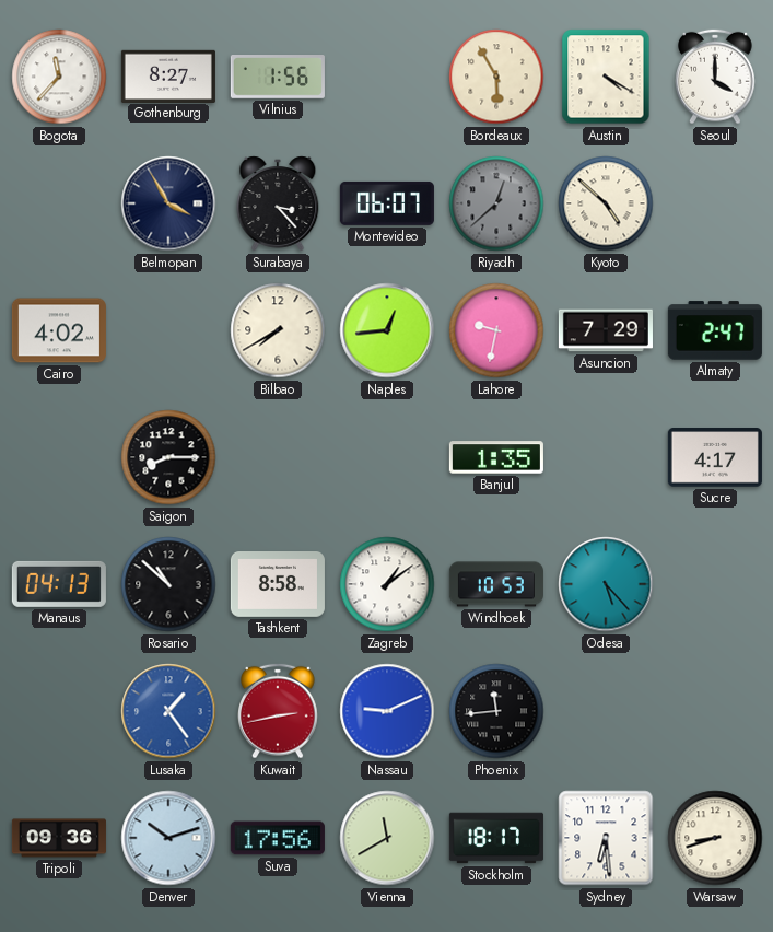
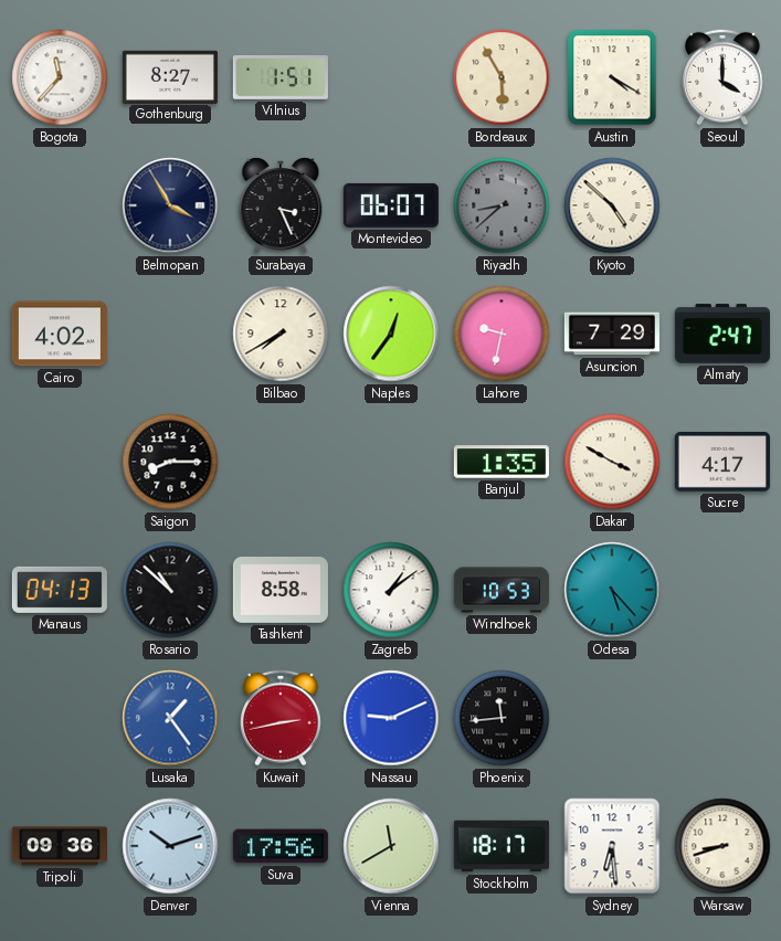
Vilnius: 1:56 -> 1:51 (281, 78)
Surabaya: 3:23 -> 3:26 (281, 205)
Riyadh: 12:38 -> 8:38 (502, 205)
Naples: 12:44 -> 12:36 (391, 334)
Dakar: none -> 3:50 (612, 462)
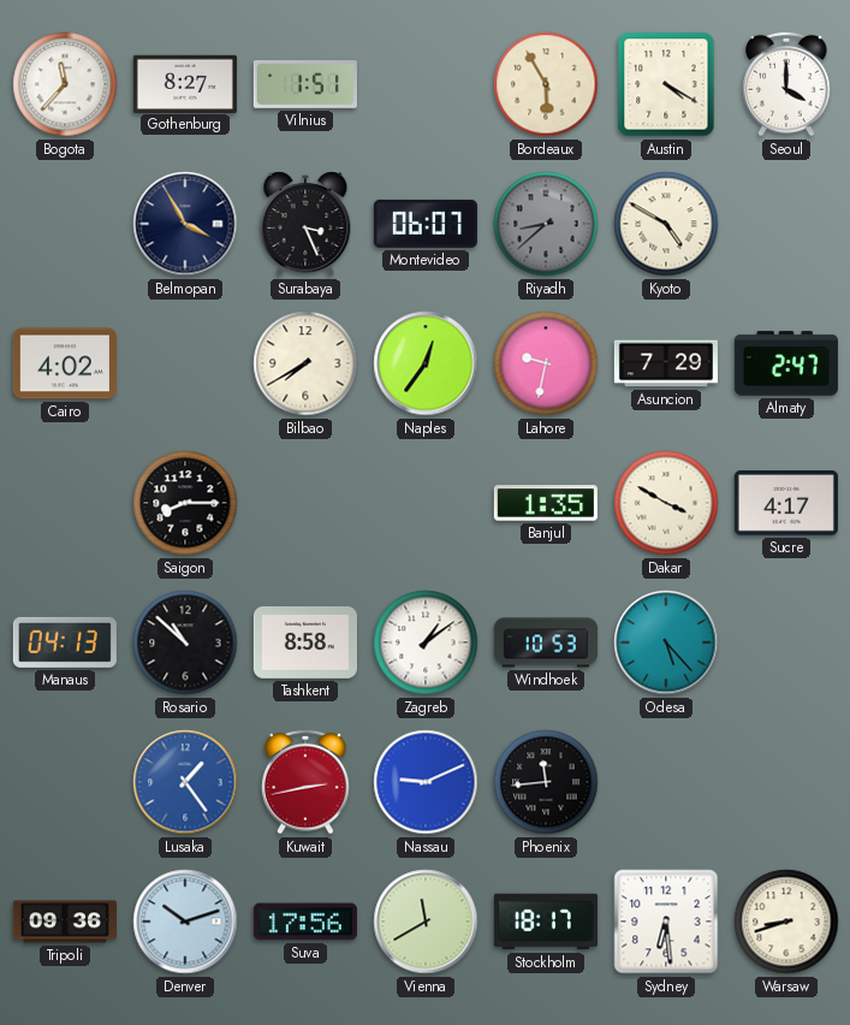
Kyoto: 4:52 -> 4:50 (666, 224)
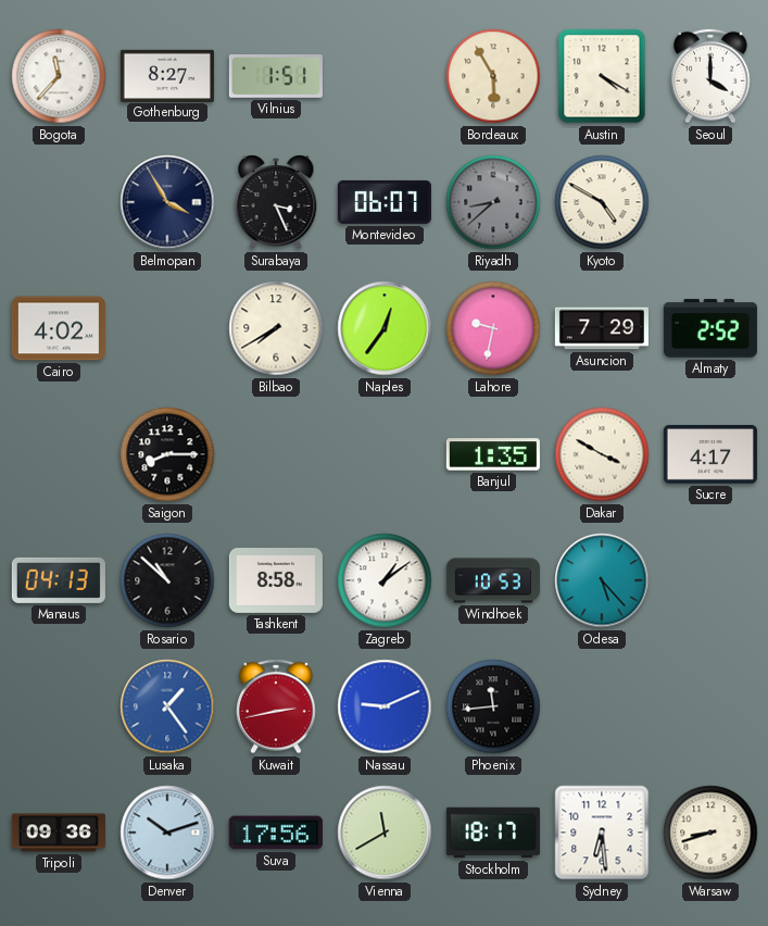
Almaty: 2:47 -> 2:52 (710, 328)
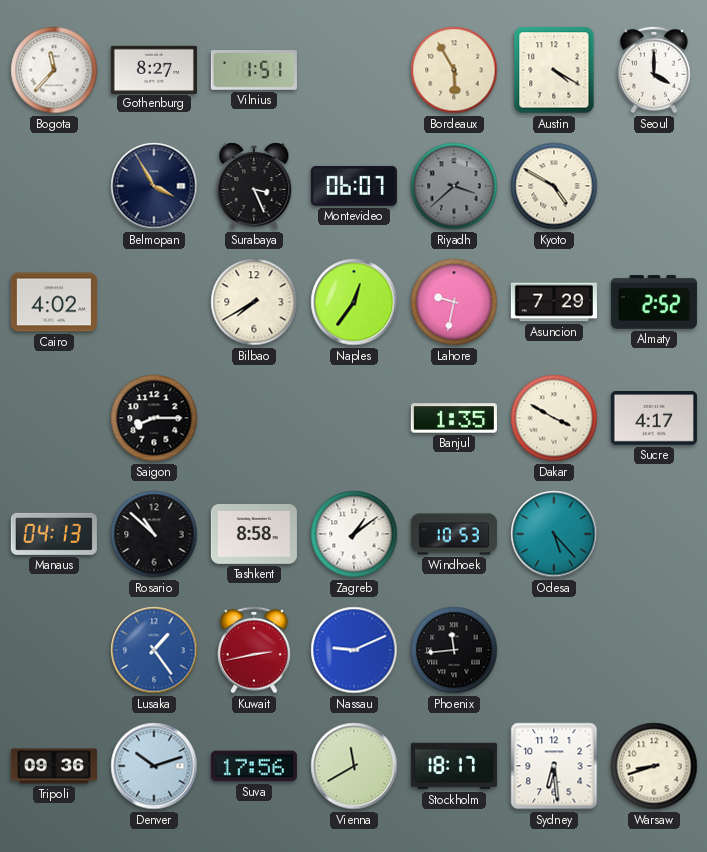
Riyadh: 8:38 -> 3:38 (454, 186)
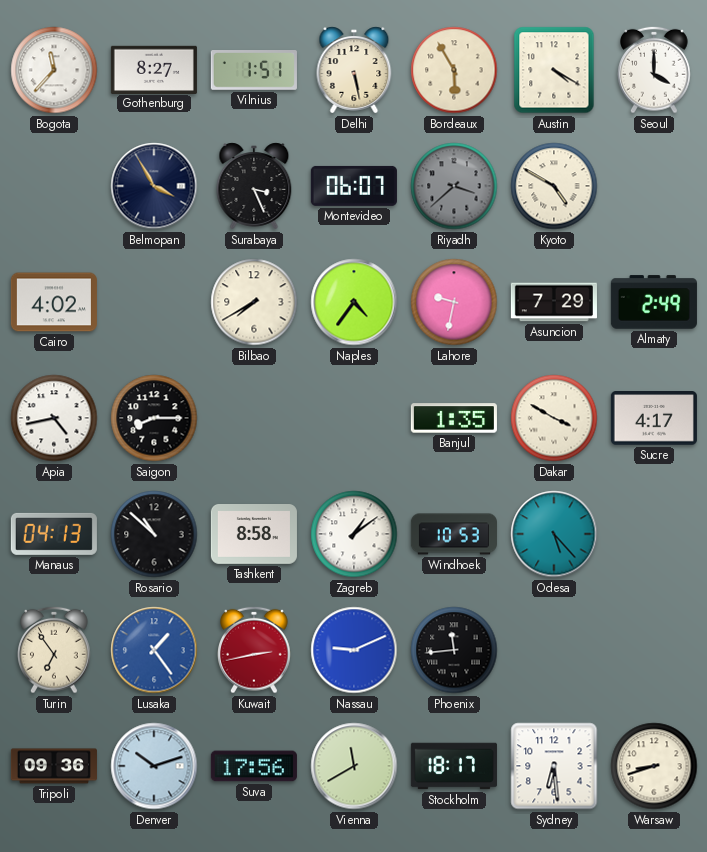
Delhi: none -> 5:28 (354, 70)
Naples: 12:36 -> 4:36 (354, 302)
Almaty: 2:52 -> 2:49 (654, 302)
Apia: none -> 4:43 (54, 418)
Turin: none -> 6:54 (54, 650)
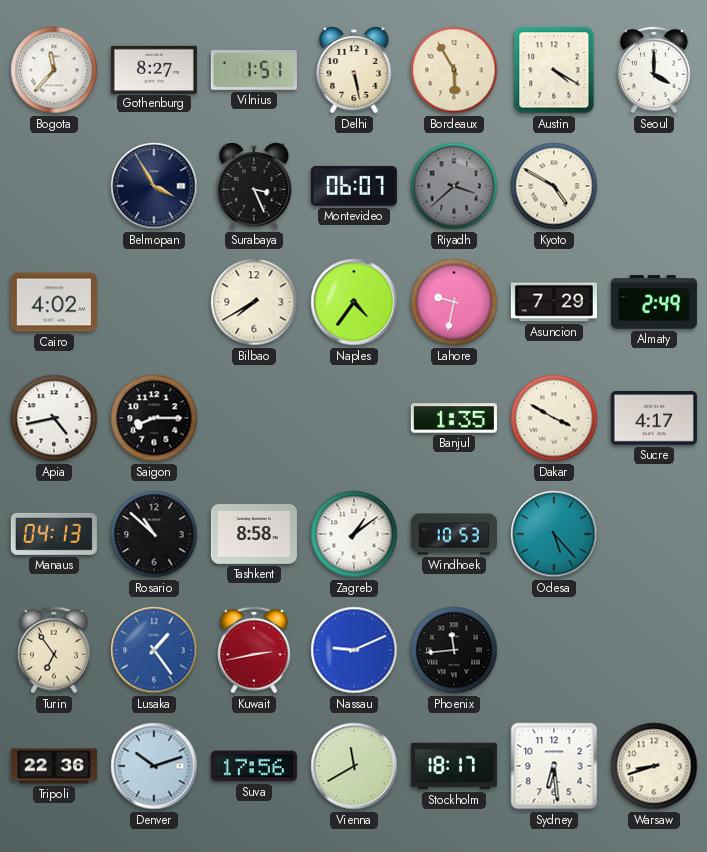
Tripoli: 09:36 -> 22:36 (54, 766)
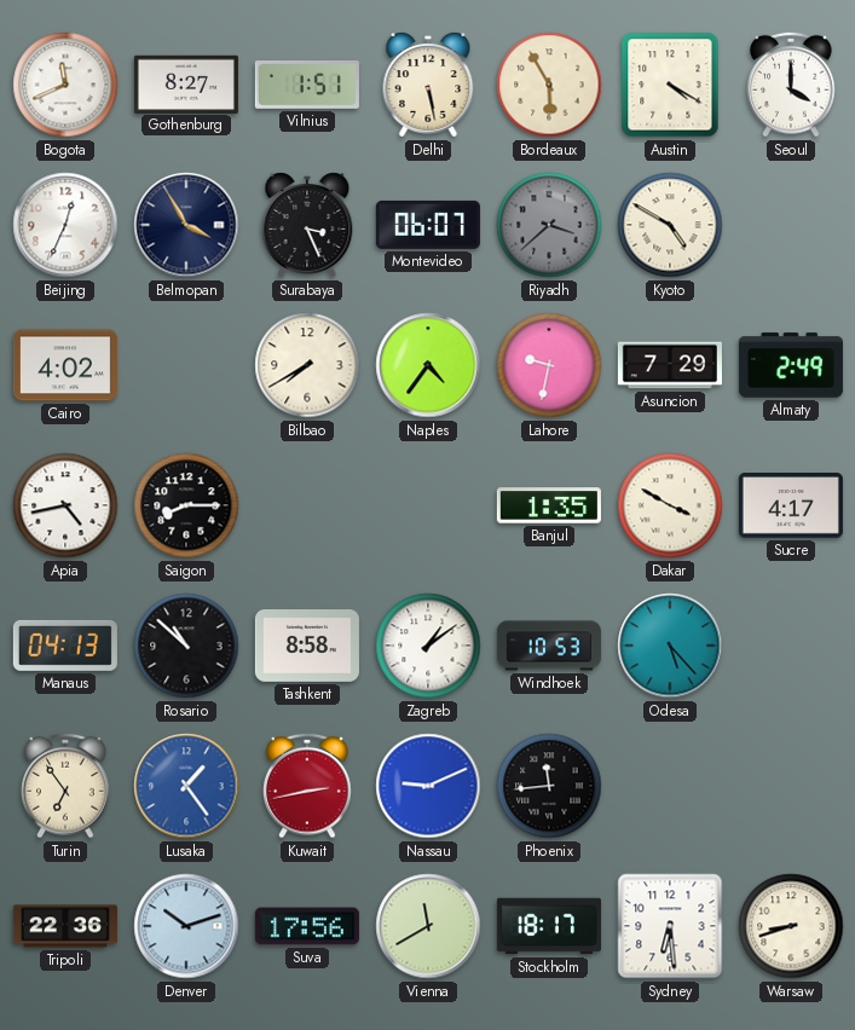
Bogota: 11:37 -> 11:41 (65, 85)
Beijing: none -> 12:34 (65, 225)
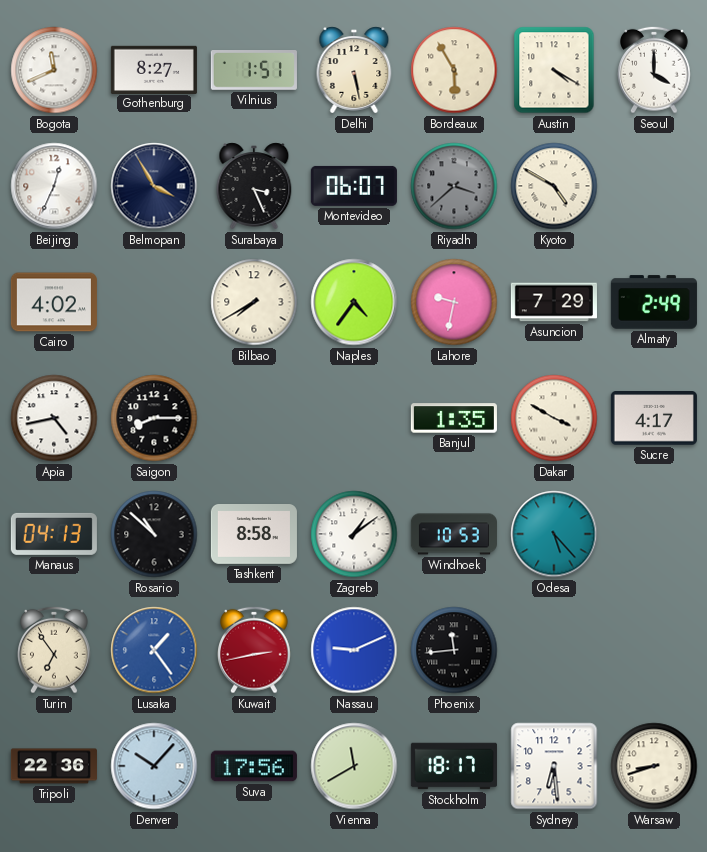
Denver: 10:12 -> 10:07 (154, 766)
